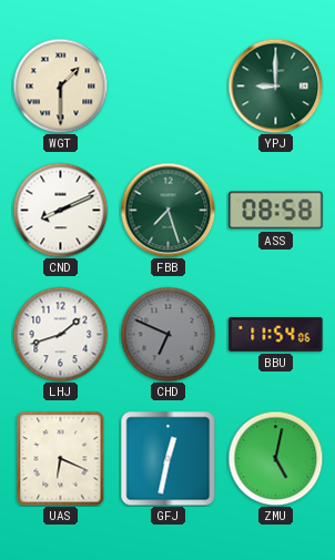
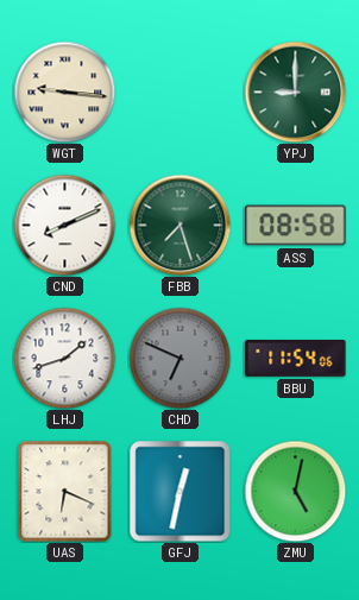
WGT: 1:30 -> 9:16 (64, 91)
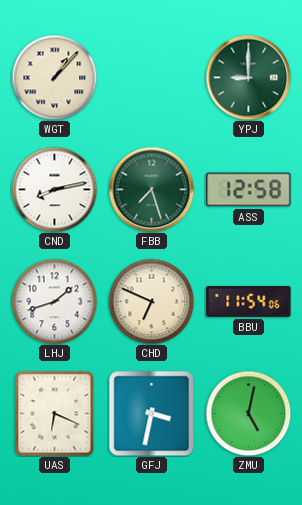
WGT: 9:16 -> 1:07 (54, 77)
CND: 8:11 -> 8:13 (54, 189)
ASS: 08:58 -> 12:58 (249, 190)
CHD dial: grey -> cream (151, 301)
GFJ: 12:32 -> 3:32 (151, 413)
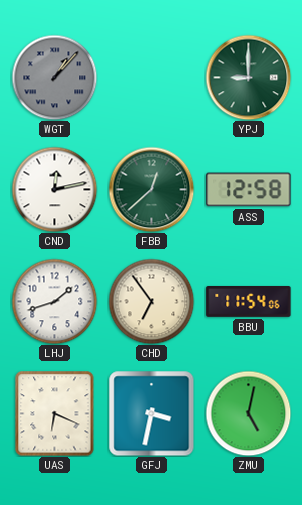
WGT dial: cream -> grey (54, 77)
CND: 8:13 -> 12:13 (54, 189)
FBB: 7:27 -> 12:38 (151, 189)
CHD: 6:49 -> 6:54 (151, 301)
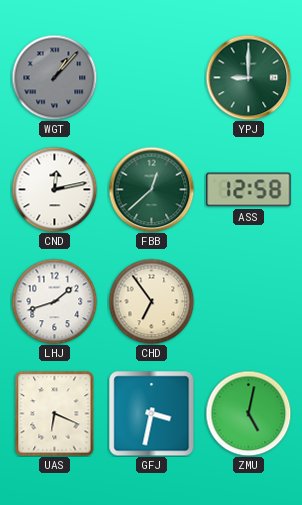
BBU: 11:54 -> none (249, 302)
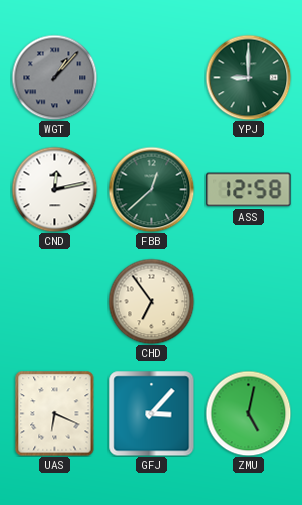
LHJ: 1:42 -> none (54, 301)
GFJ: 3:32 -> 3:07 (151, 413)
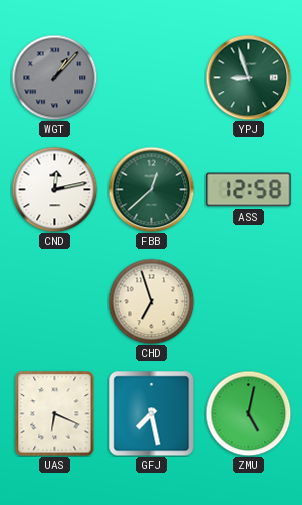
YPJ: 9:00 -> 8:57 (248, 77)
CHD: 6:54 -> 6:57 (151, 301)
GFJ: 3:07 -> 7:28 (151, 413)
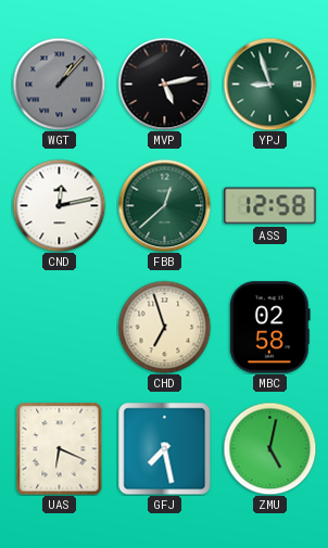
MVP: none -> 5:13 (164, 84)
MBC: none -> 02:58 (270, 328)
